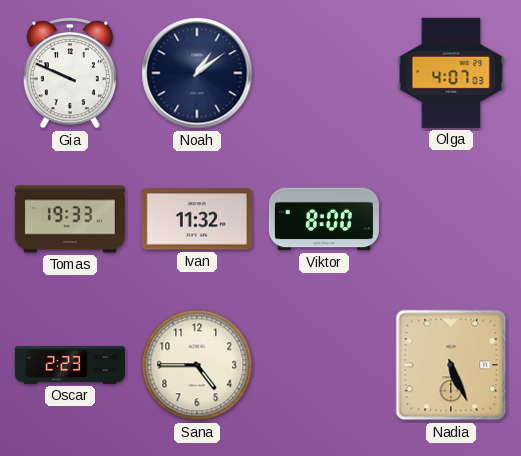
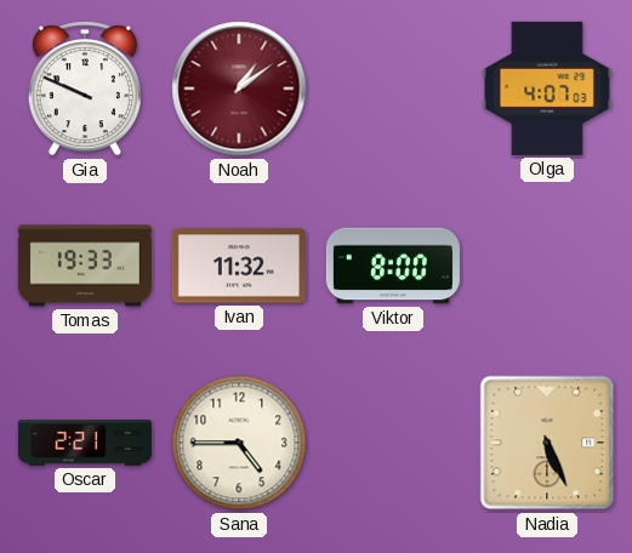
Noah dial: navy -> burgundy (239, 89)
Oscar: 2:23 -> 2:21 (85, 443)
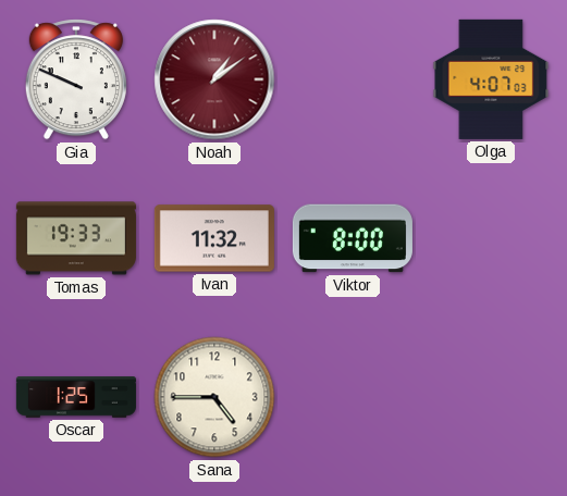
Oscar: 2:21 -> 1:25 (76, 397)
Nadia: 5:26 -> none (547, 443)
